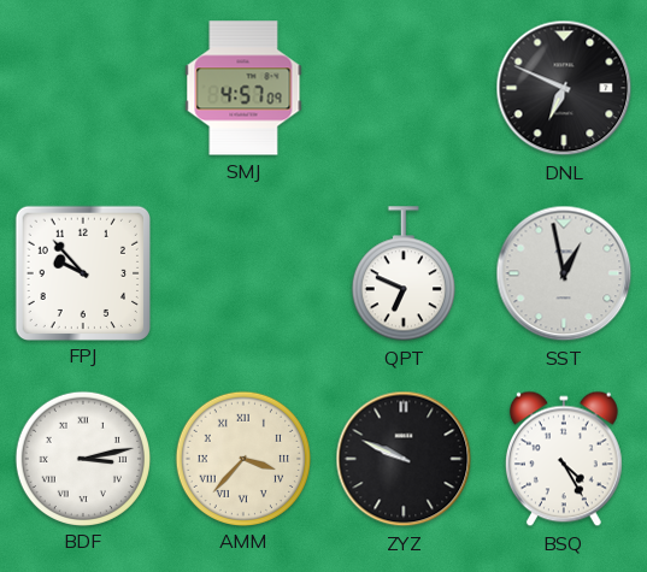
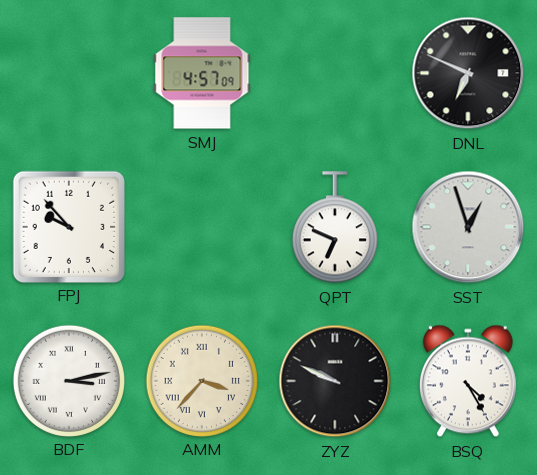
SST: 12:58 -> 12:57 (468, 227)
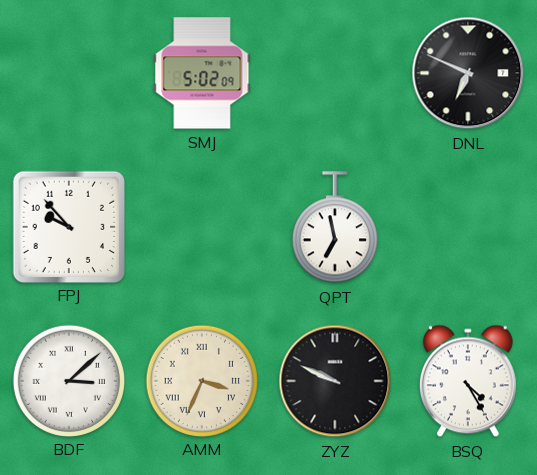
SMJ: 4:57 -> 5:02 (202, 73)
QPT: 6:49 -> 6:58 (335, 228)
SST: 12:57 -> none (468, 227)
BDF: 3:13 -> 3:08 (68, 380)
AMM: 3:37 -> 3:34 (201, 380)
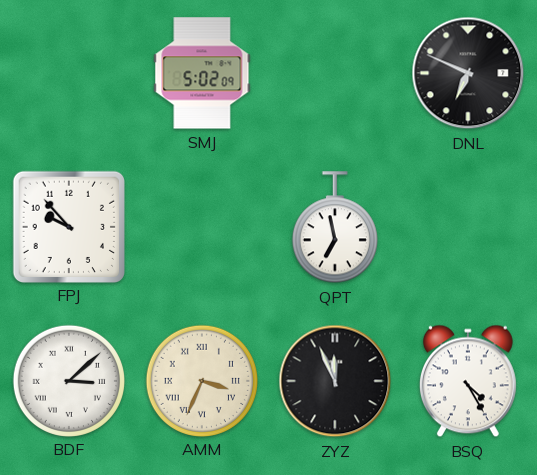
ZYZ: 9:49 -> 11:56 (335, 381)
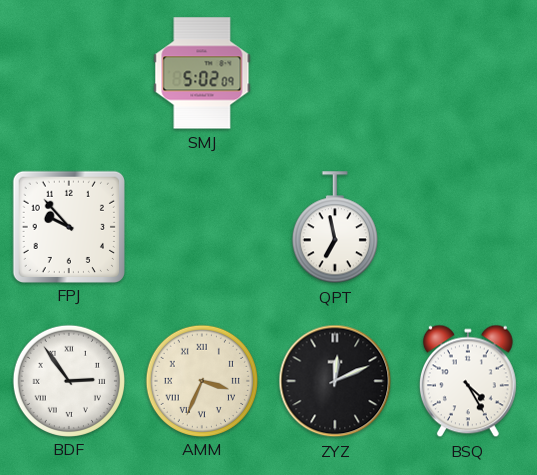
DNL: 6:49 -> none (468, 73)
BDF: 3:08 -> 2:54 (68, 380)
ZYZ: 11:56 -> 12:11 (335, 381)
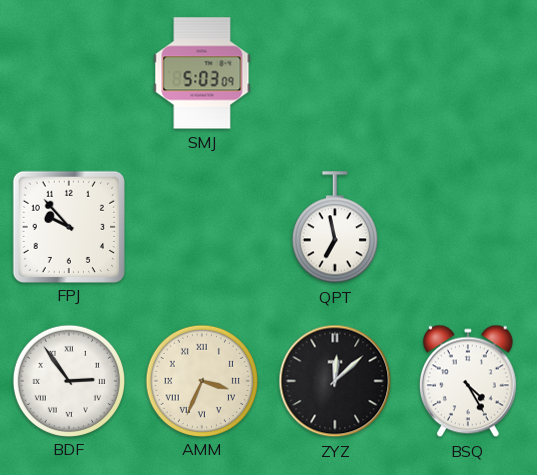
SMJ: 5:02 -> 5:03 (202, 73)
ZYZ: 12:11 -> 12:08 (335, 381)
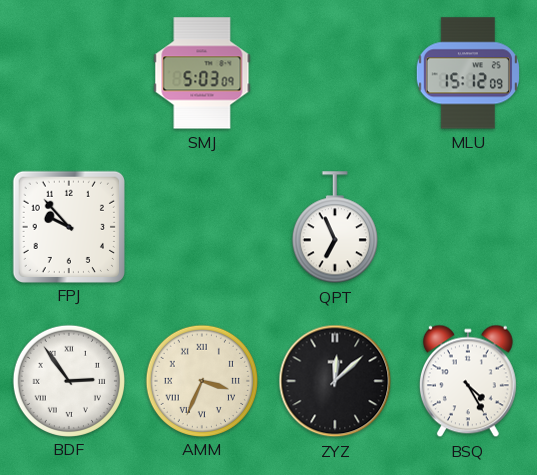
MLU: none -> 15:12 (468, 73)
QPT: 6:58 -> 6:56 (335, 228)
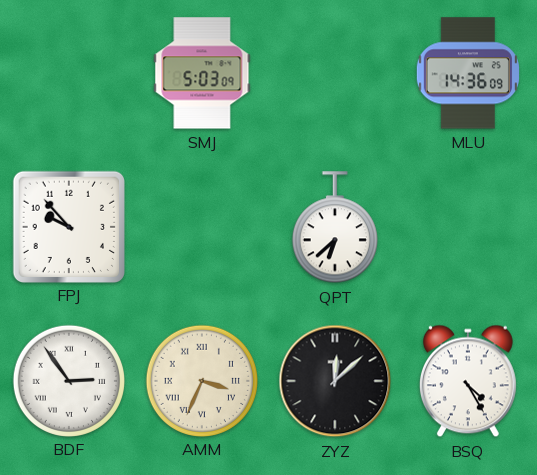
MLU: 15:12 -> 14:36 (468, 73)
QPT: 6:56 -> 6:38 (335, 228)
